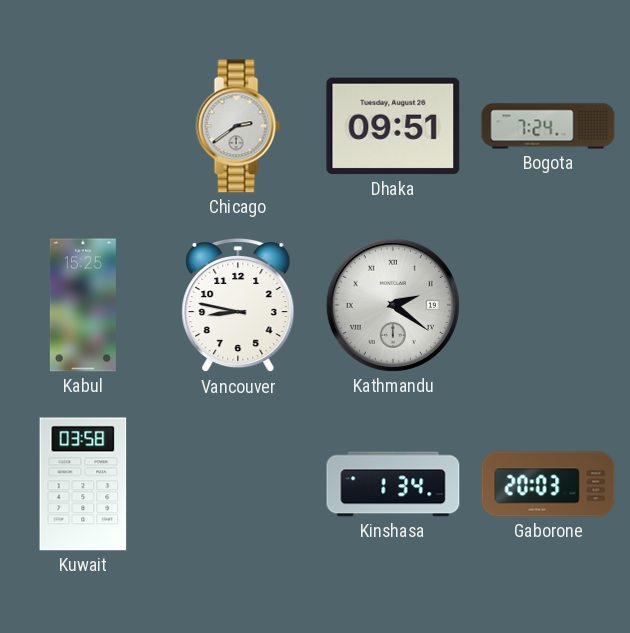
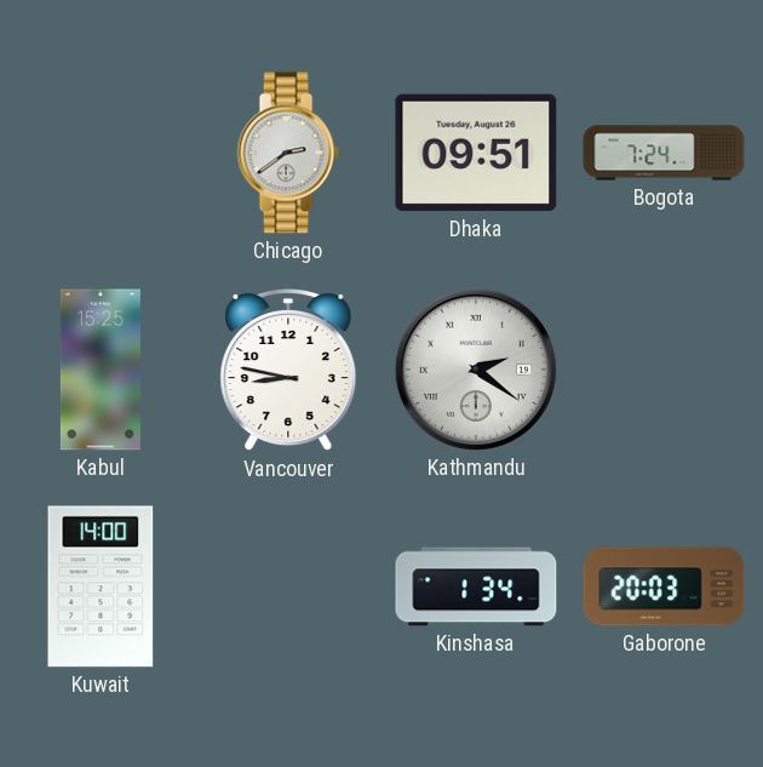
Kuwait: 03:58 -> 14:00 (101, 586)
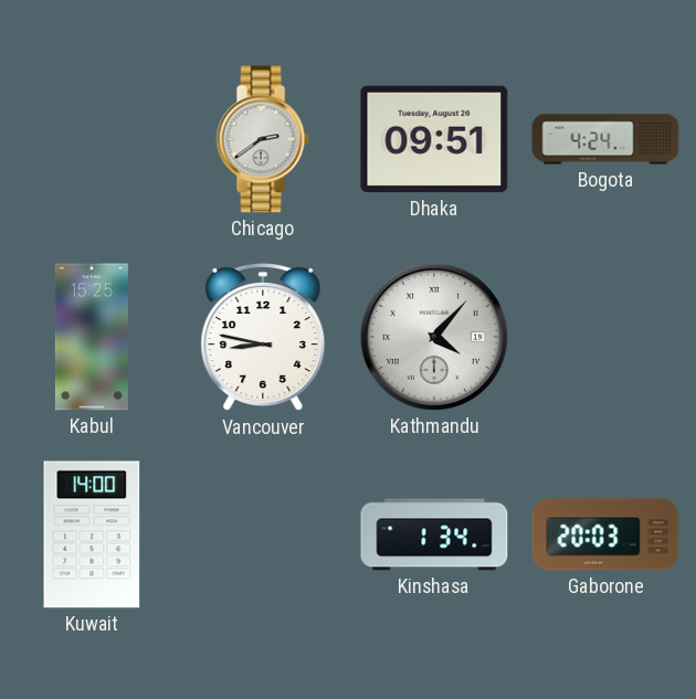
Bogota: 7:24 -> 4:24 (605, 139)
Kathmandu: 2:21 -> 4:07 (434, 337)
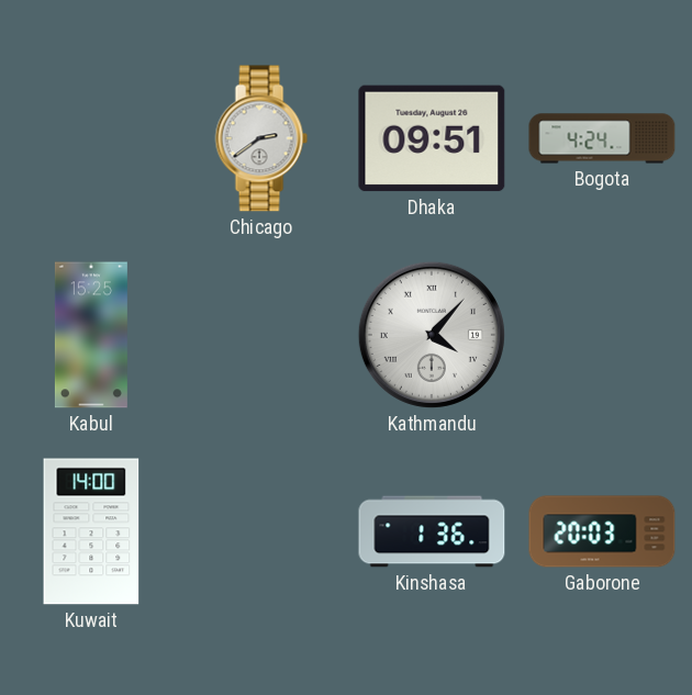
Vancouver: 8:47 -> none (263, 337)
Kinshasa: 1:34 -> 1:36 (432, 531)
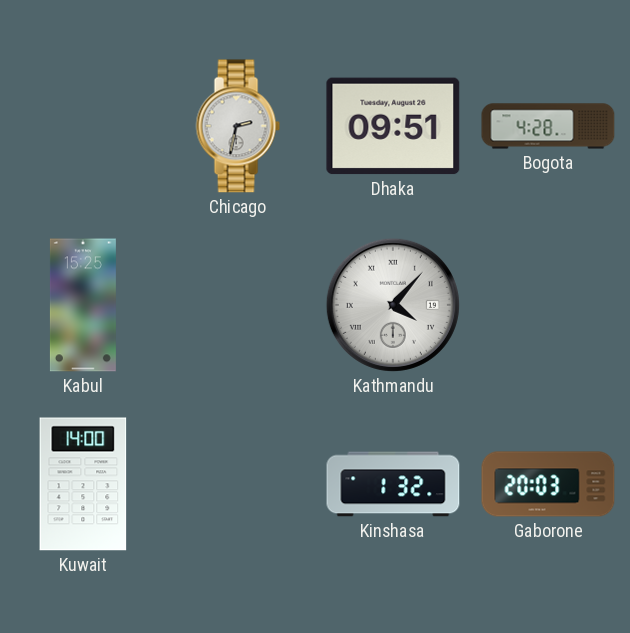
Chicago: 2:39 -> 2:32 (238, 126)
Bogota: 4:24 -> 4:28 (548, 126)
Kinshasa: 1:36 -> 1:32 (393, 484)
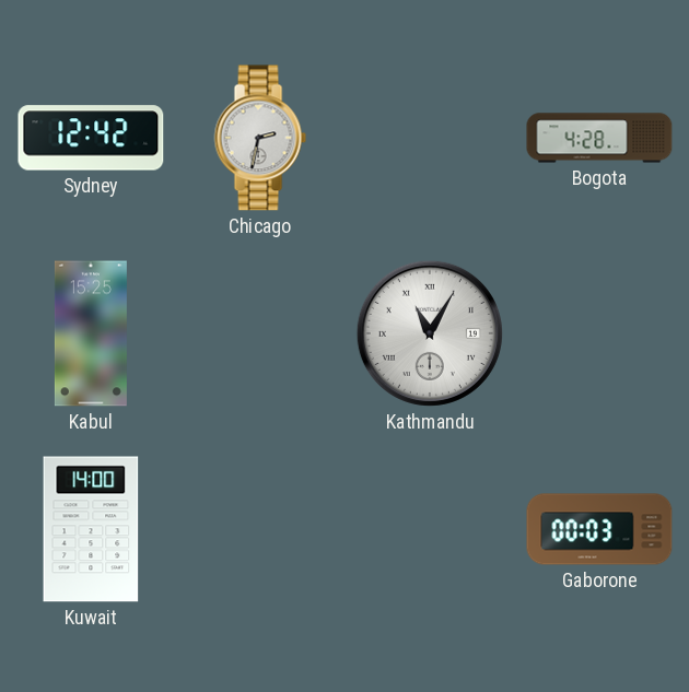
Sydney: none -> 12:42 (91, 138)
Dhaka: 09:51 -> none (393, 126)
Kathmandu: 4:07 -> 11:05 (430, 333)
Kinshasa: 1:32 -> none (393, 484)
Gaborone: 20:03 -> 00:03 (599, 529)
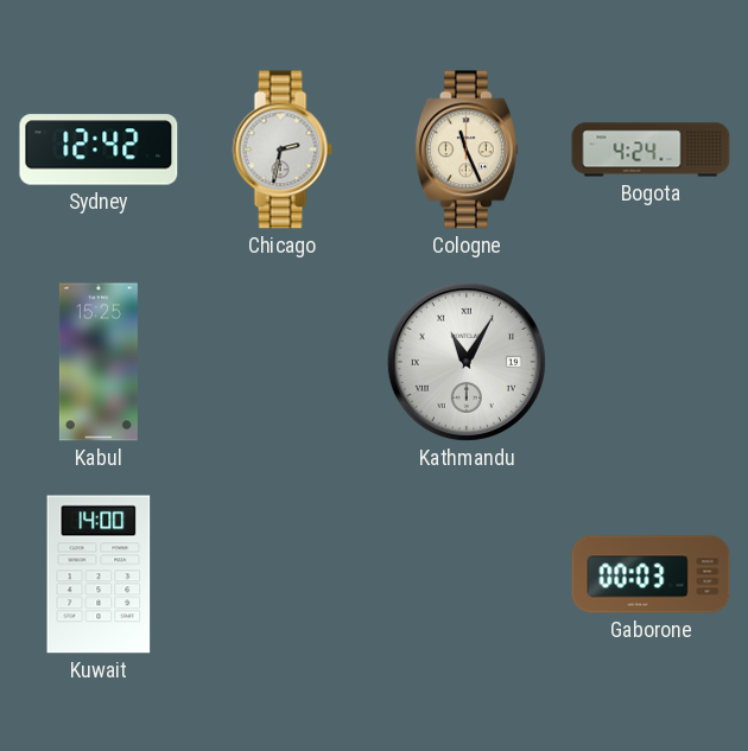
Cologne: none -> 11:26 (467, 149)
Bogota: 4:28 -> 4:24 (651, 149)
